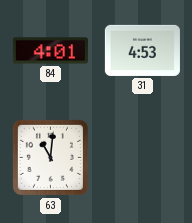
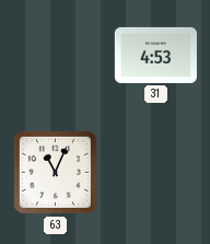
84: 4:01 -> none (50, 51)
63: 11:01 -> 11:04 (55, 172)
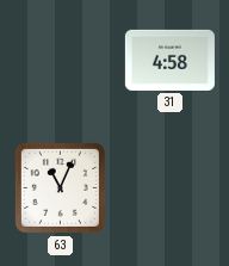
31: 4:53 -> 4:58 (169, 60)
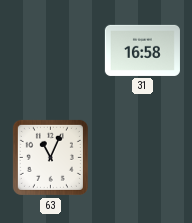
31: 4:58 -> 16:58 (142, 50)
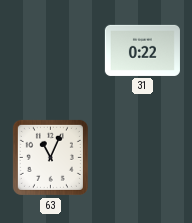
31: 16:58 -> 0:22 (142, 50)
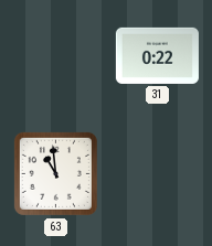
63: 11:04 -> 10:59 (55, 173)
